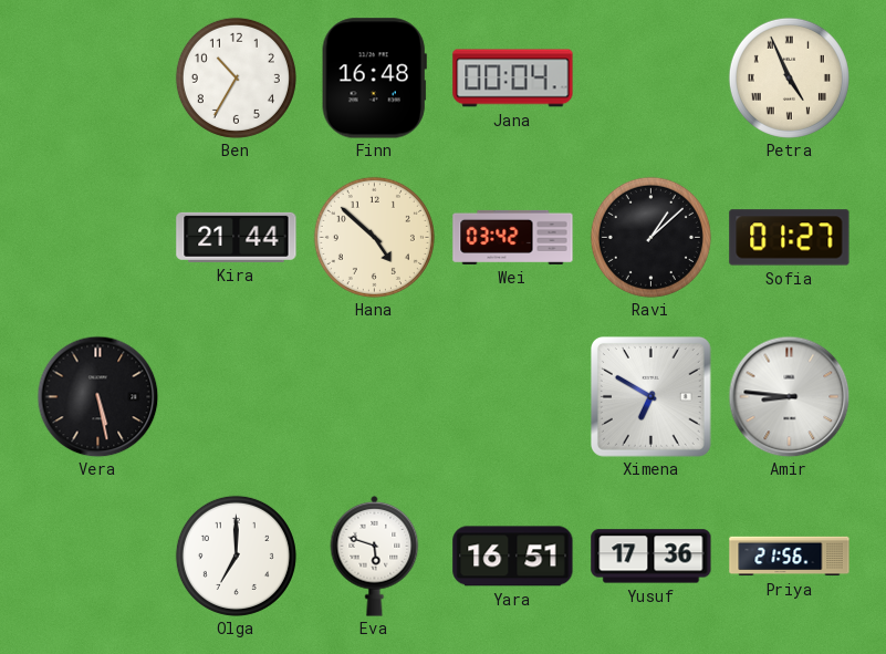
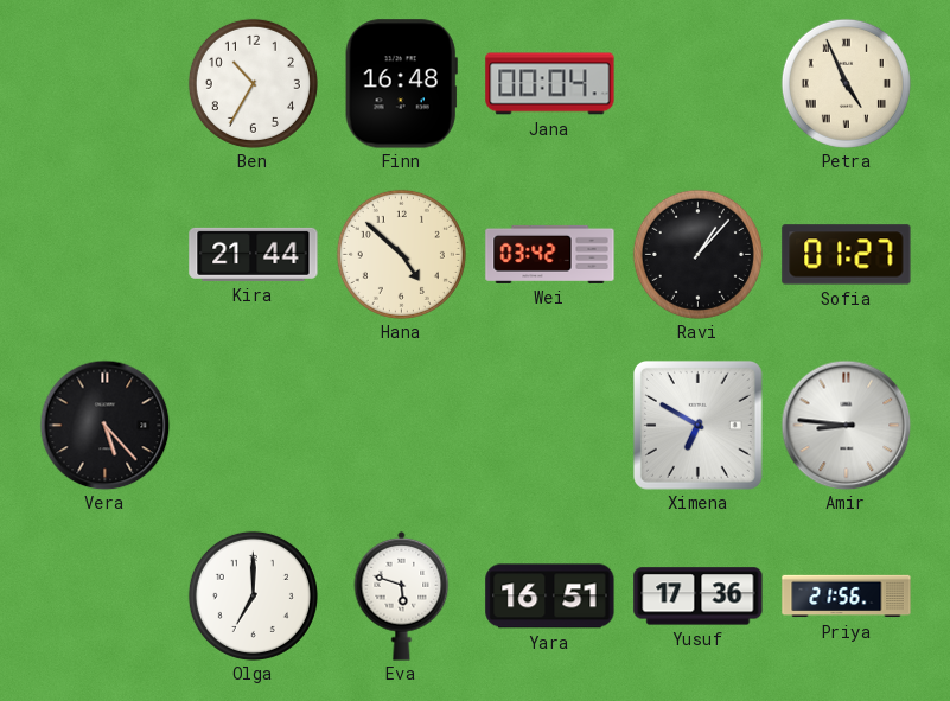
Ravi: 1:08 -> 1:07 (697, 254)
Vera: 5:28 -> 5:23 (104, 425)
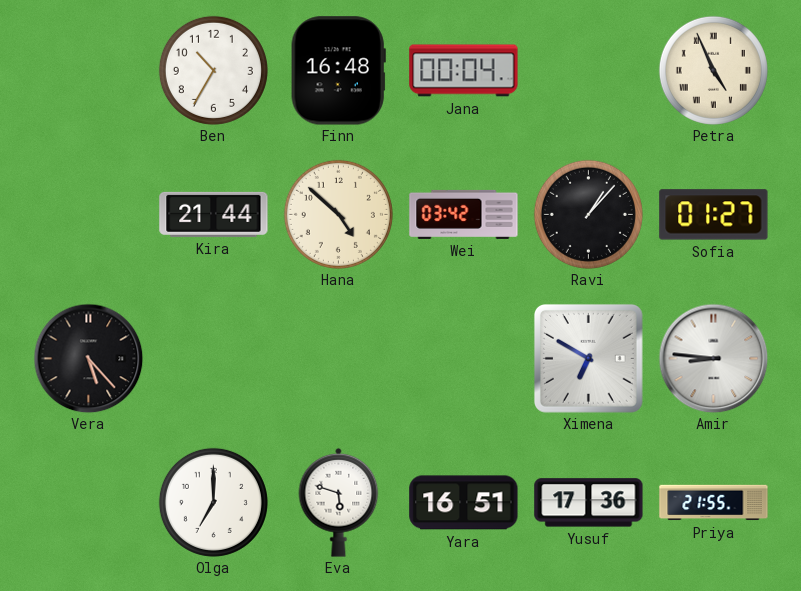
Priya: 21:56 -> 21:55 (714, 503)
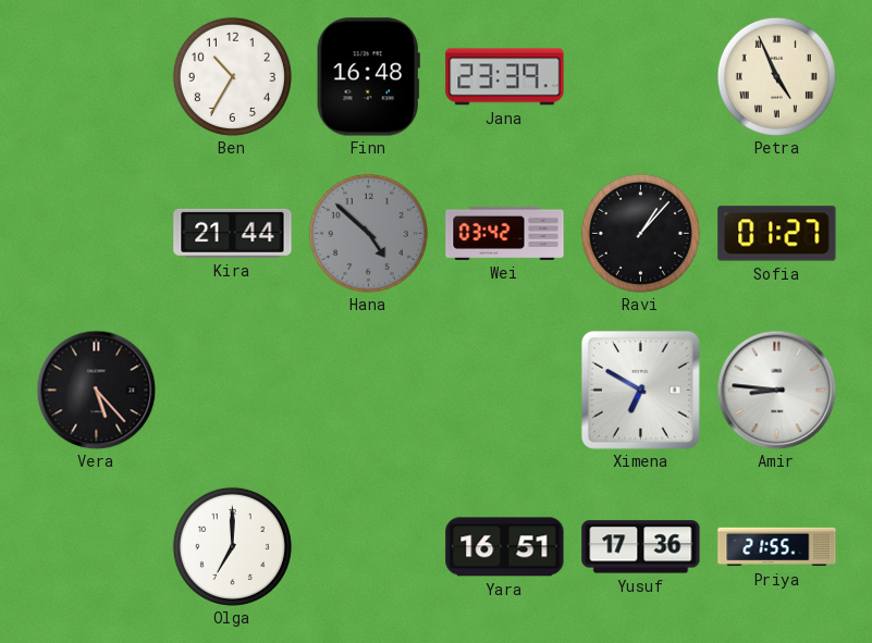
Jana: 00:04 -> 23:39 (505, 77)
Hana dial: cream -> grey (368, 233)
Eva: 5:48 -> none (339, 502)
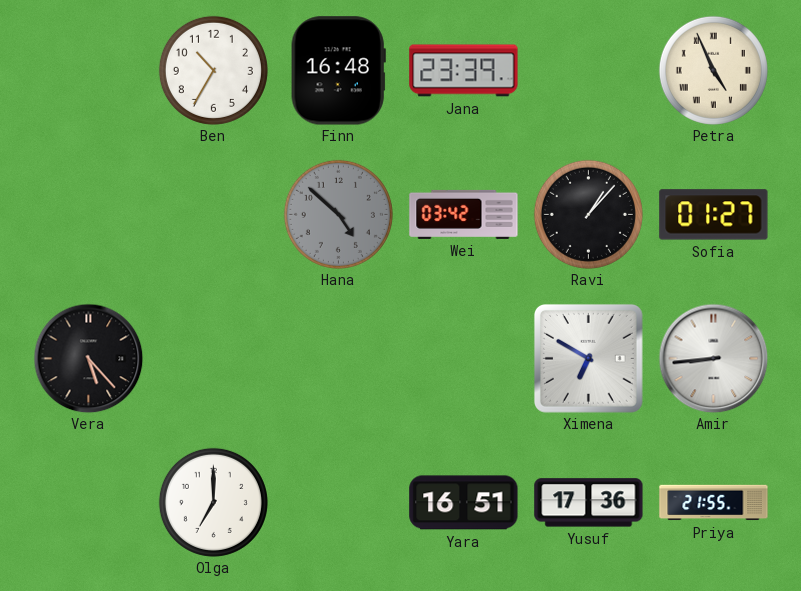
Kira: 21:44 -> none (233, 233)
Amir: 8:46 -> 8:44 (713, 358)
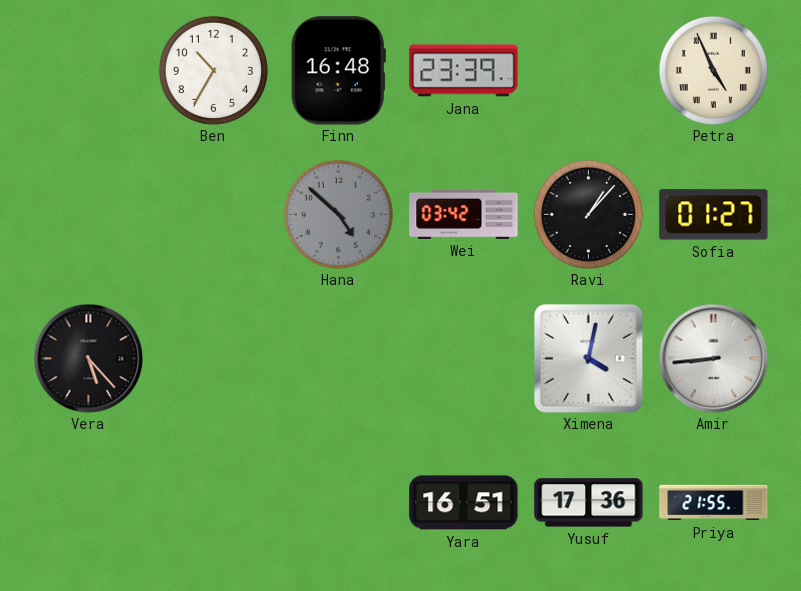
Ximena: 6:50 -> 4:02 (588, 358)
Olga: 7:00 -> none (213, 502)
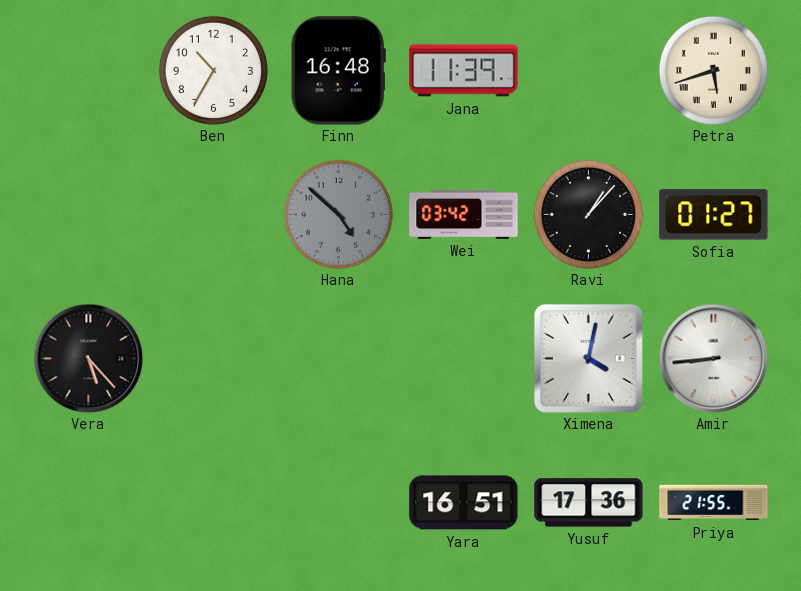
Jana: 23:39 -> 11:39 (464, 71)
Petra: 4:56 -> 5:42 (713, 70)
